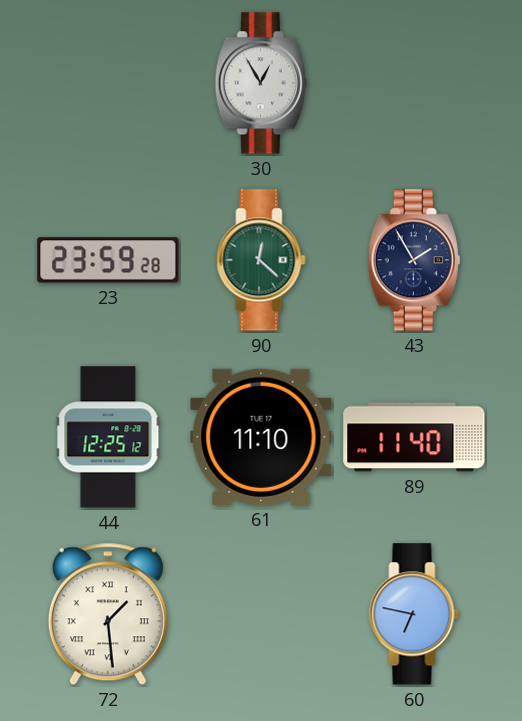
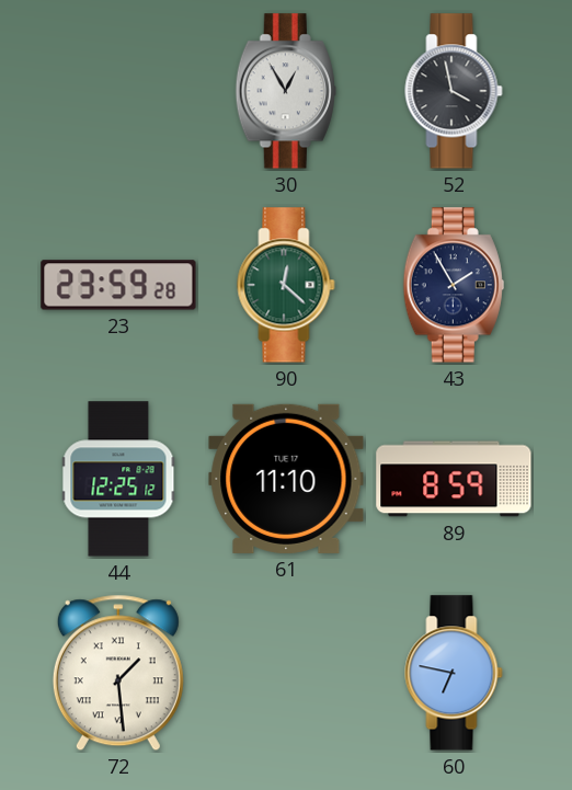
52: none -> 3:58 (454, 91)
89: 11:40 -> 8:59 (454, 479)
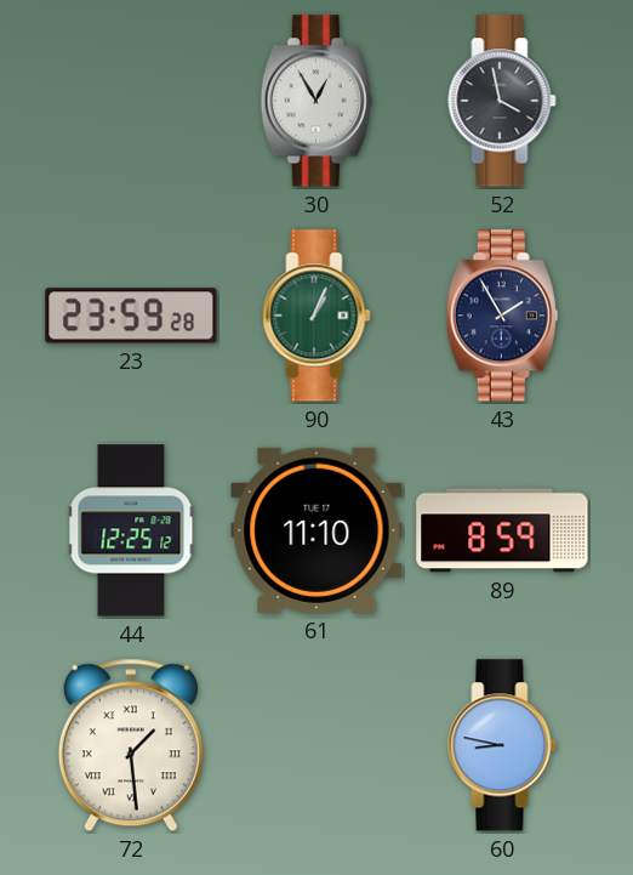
90: 12:22 -> 1:04 (316, 316)
60: 6:47 -> 8:47 (502, 745)
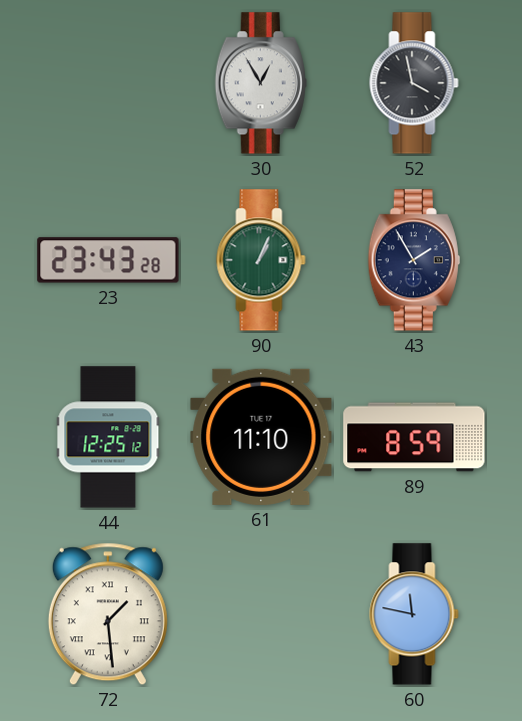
23: 23:59 -> 23:43 (108, 260)
60: 8:47 -> 11:47 (414, 614)
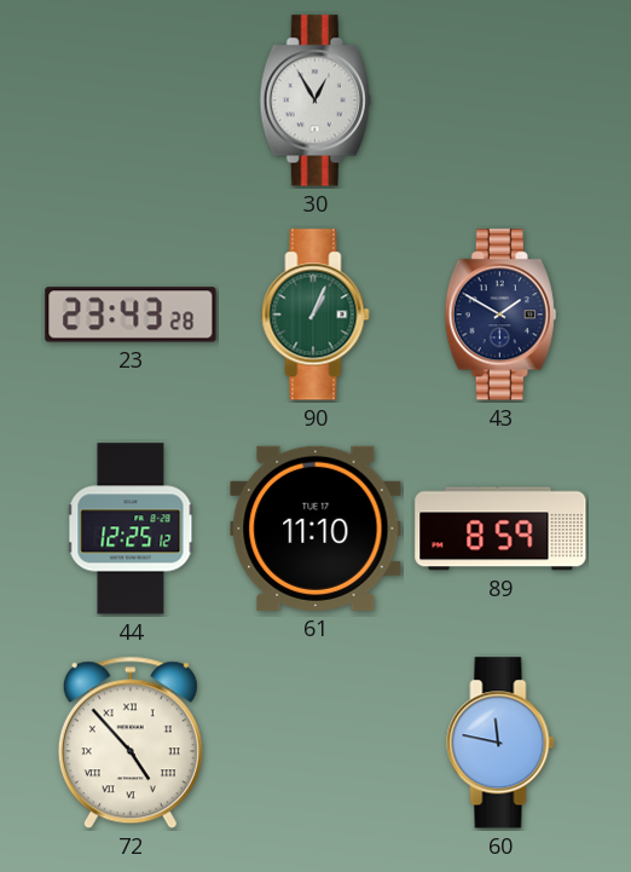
52: 3:58 -> none (414, 83)
43: 1:55 -> 1:50 (500, 314)
72: 1:29 -> 4:53 (131, 743)
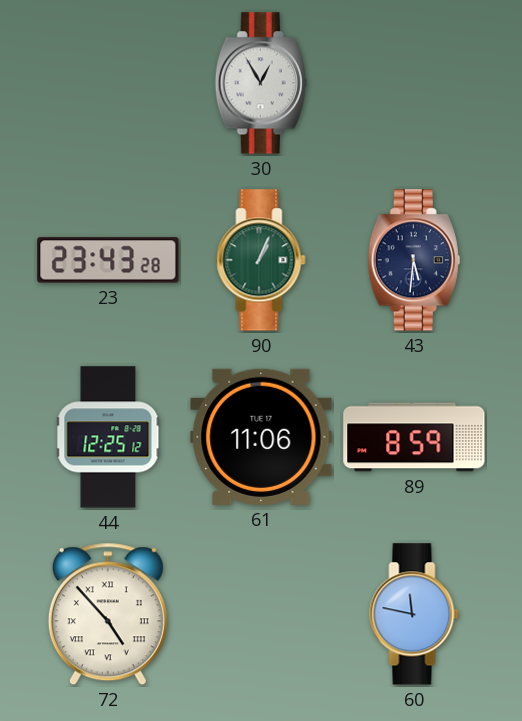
43: 1:50 -> 5:31 (414, 260)
61: 11:10 -> 11:06 (261, 437)
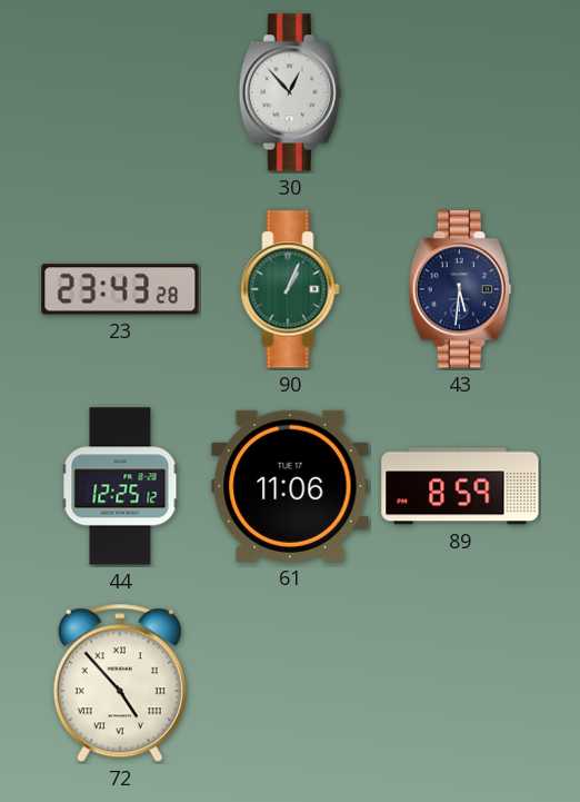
30: 12:55 -> 12:53 (290, 92)
60: 11:47 -> none (414, 614)
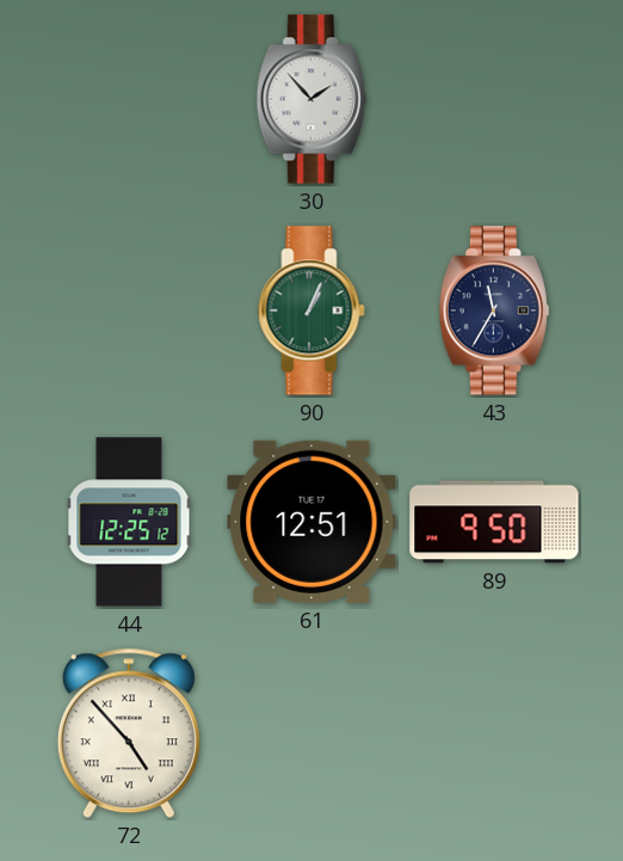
30: 12:53 -> 1:53 (311, 99)
23: 23:43 -> none (120, 289)
43: 5:31 -> 11:35 (494, 310)
61: 11:06 -> 12:51 (311, 522)
89: 8:59 -> 9:50 (494, 522)
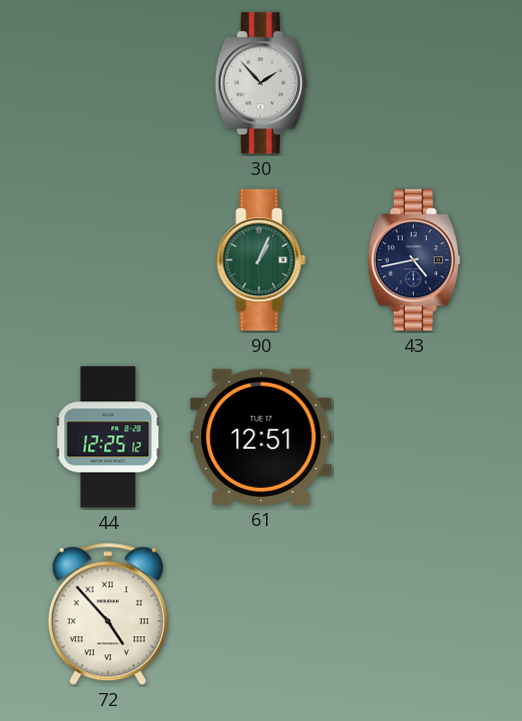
43: 11:35 -> 4:43 (414, 260)
89: 9:50 -> none (494, 522)
